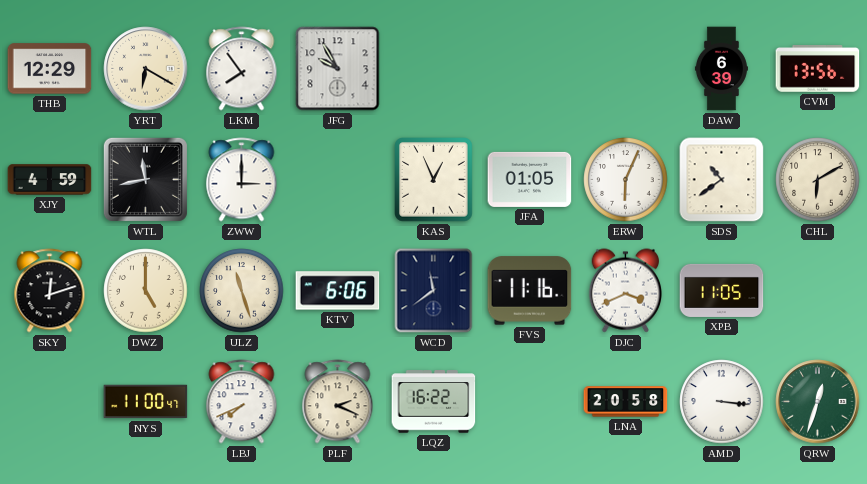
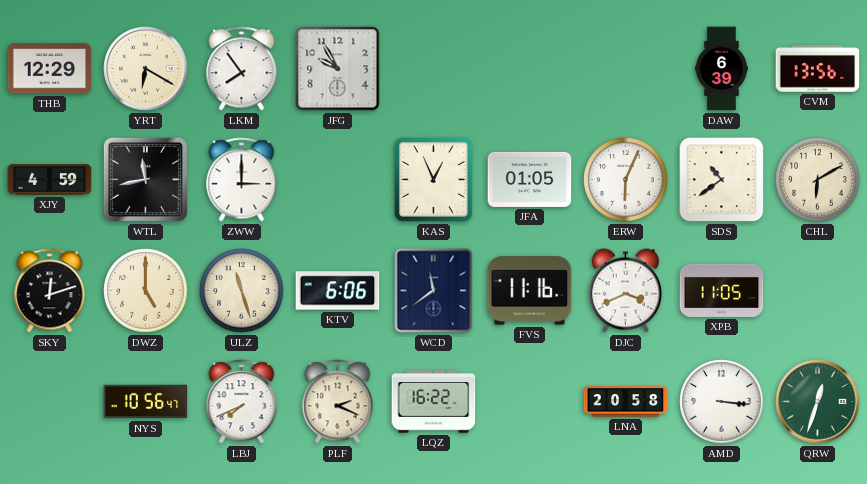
NYS: 11:00 -> 10:56 (146, 402)
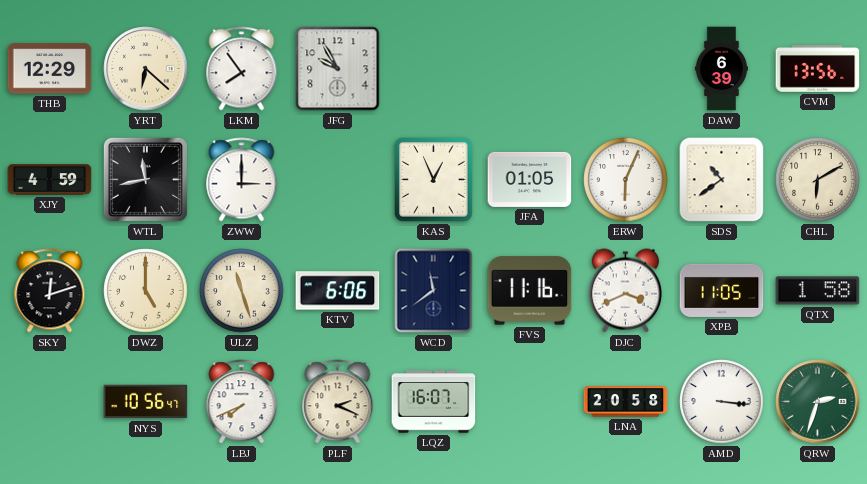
YRT: 6:20 -> 6:22 (146, 69)
QTX: none -> 1:58 (818, 291)
LQZ: 16:22 -> 16:07 (434, 402)
QRW: 12:33 -> 2:33 (818, 402)
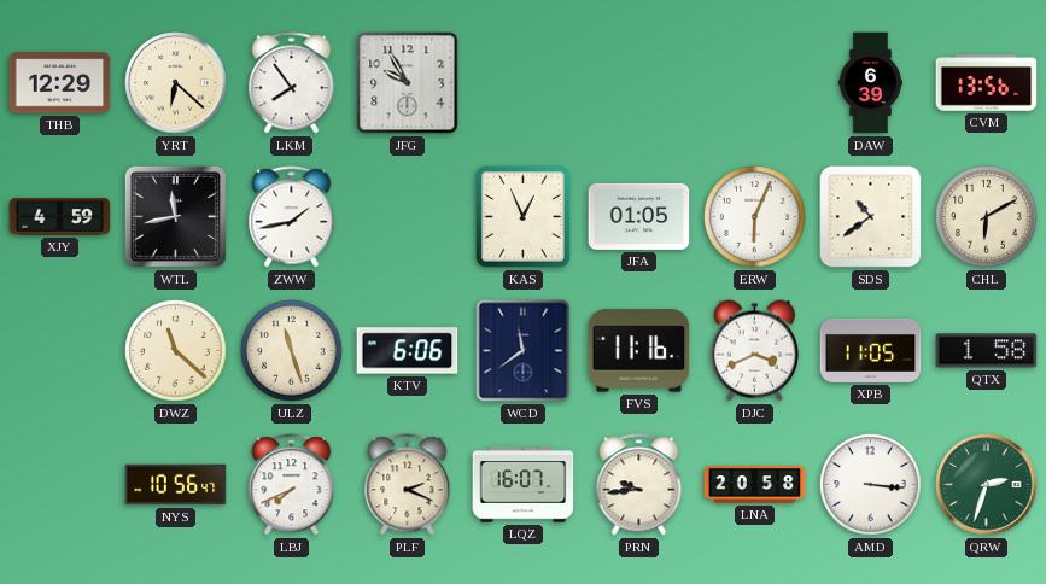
ZWW: 3:00 -> 1:43 (292, 217)
SKY: 12:12 -> none (50, 291)
DWZ: 5:00 -> 11:22 (176, 351)
PRN: none -> 9:44 (639, 485)
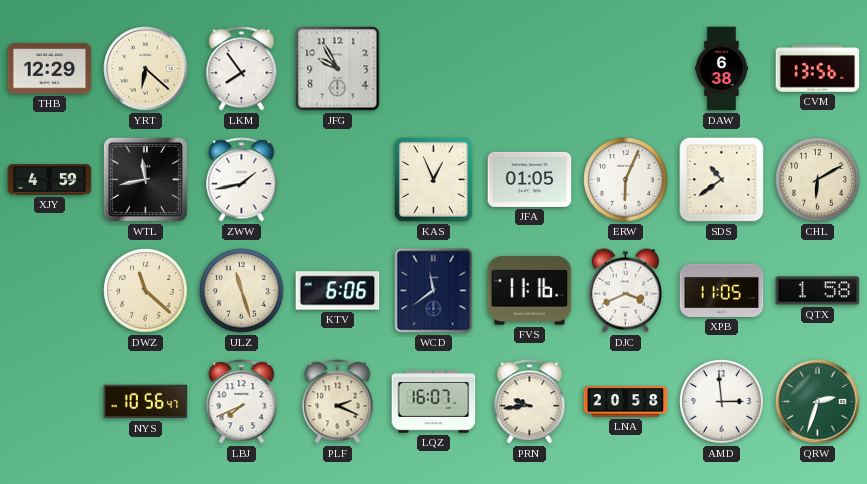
DAW: 6:39 -> 6:38 (721, 69)
AMD: 3:16 -> 2:59 (722, 402)
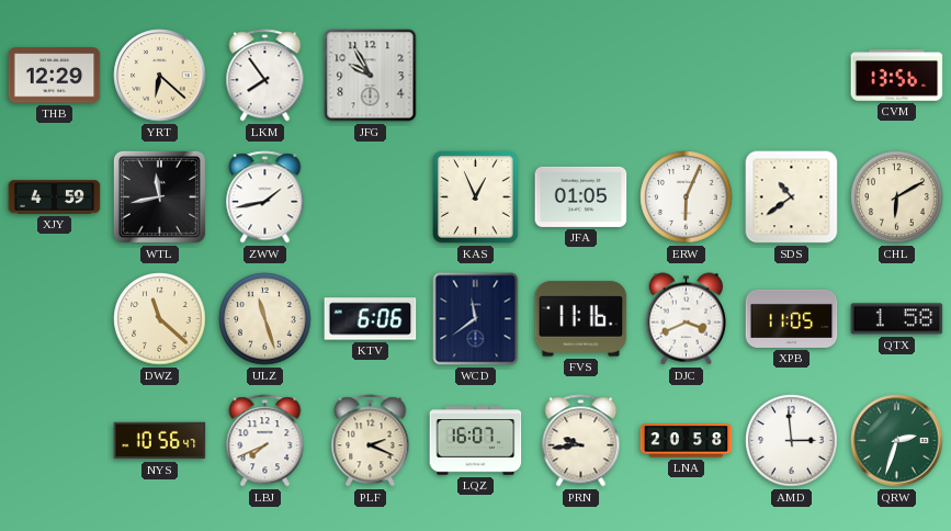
DAW: 6:38 -> none (721, 69)
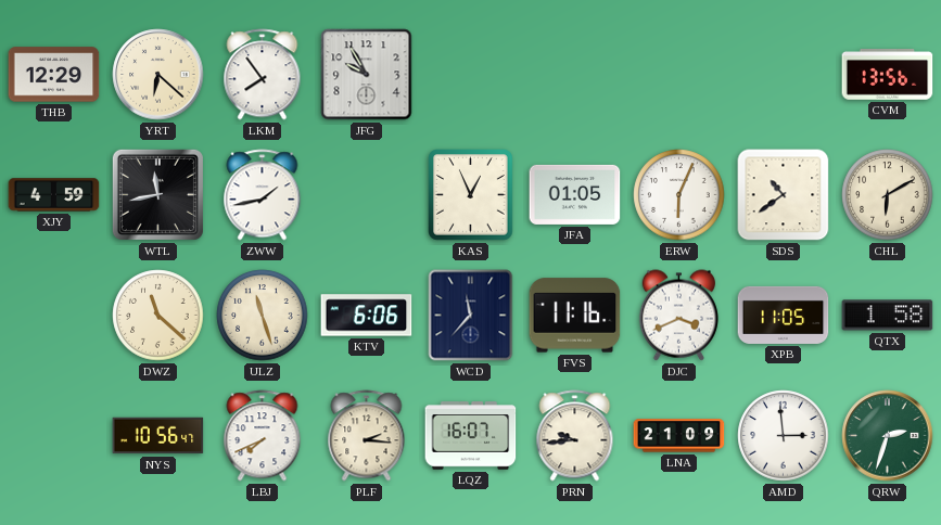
WCD: 11:39 -> 11:37 (471, 316)
PLF: 2:19 -> 2:16 (367, 436)
LNA: 20:58 -> 21:09 (679, 436)
